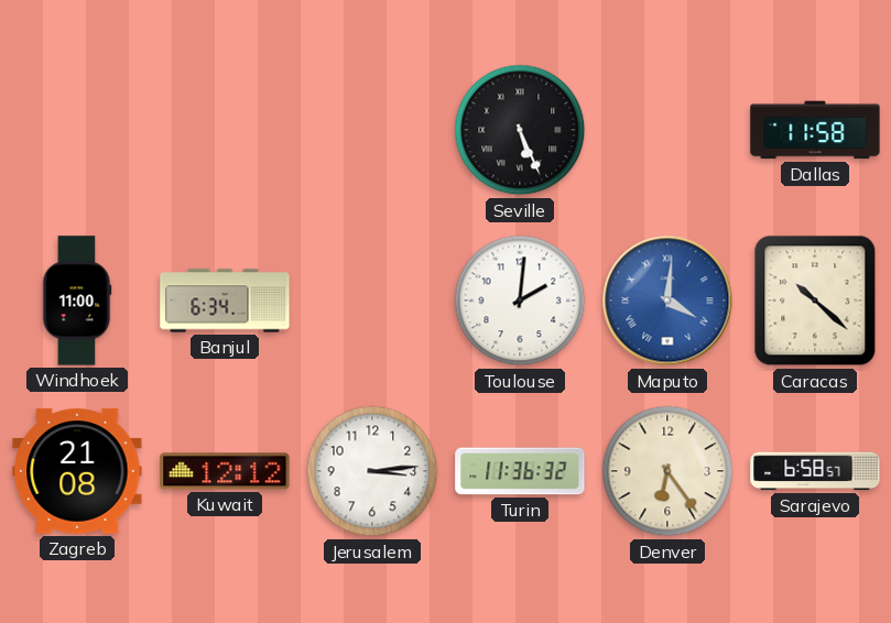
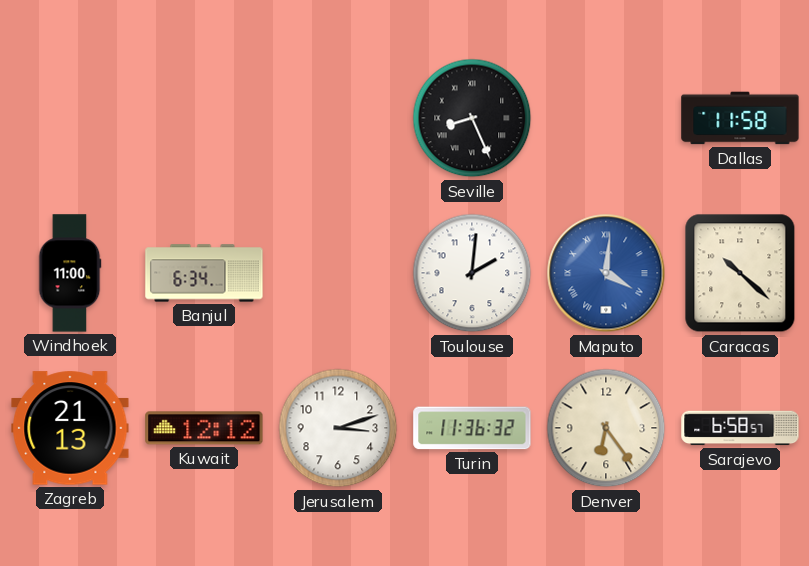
Seville: 5:26 -> 8:26 (472, 118)
Zagreb: 21:08 -> 21:13 (70, 428)
Jerusalem: 3:14 -> 3:12 (338, 428)
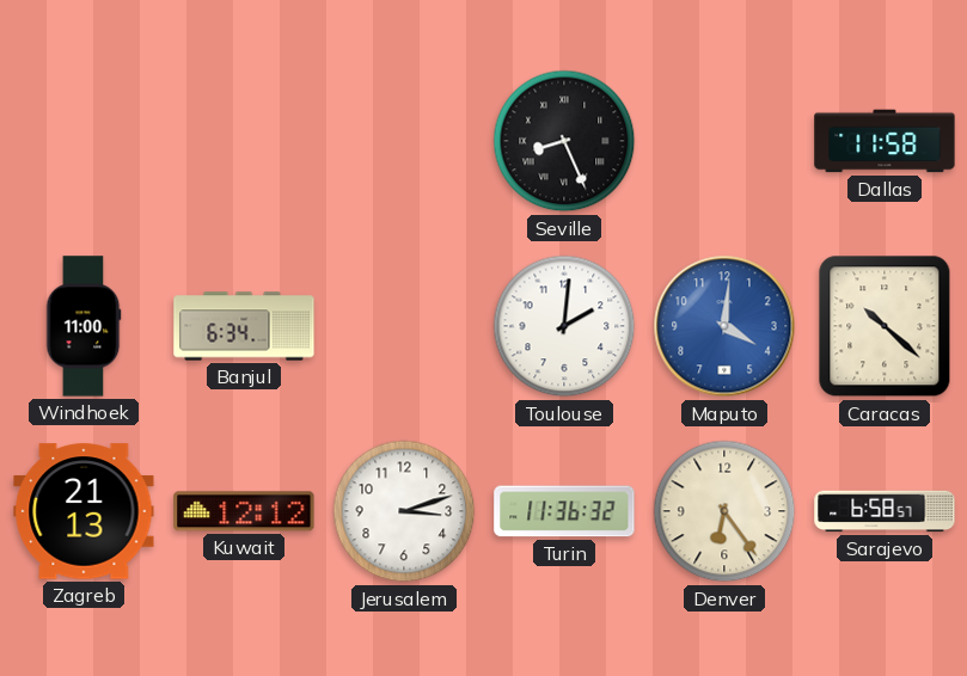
Maputo numerals: Roman -> Arabic (724, 326)
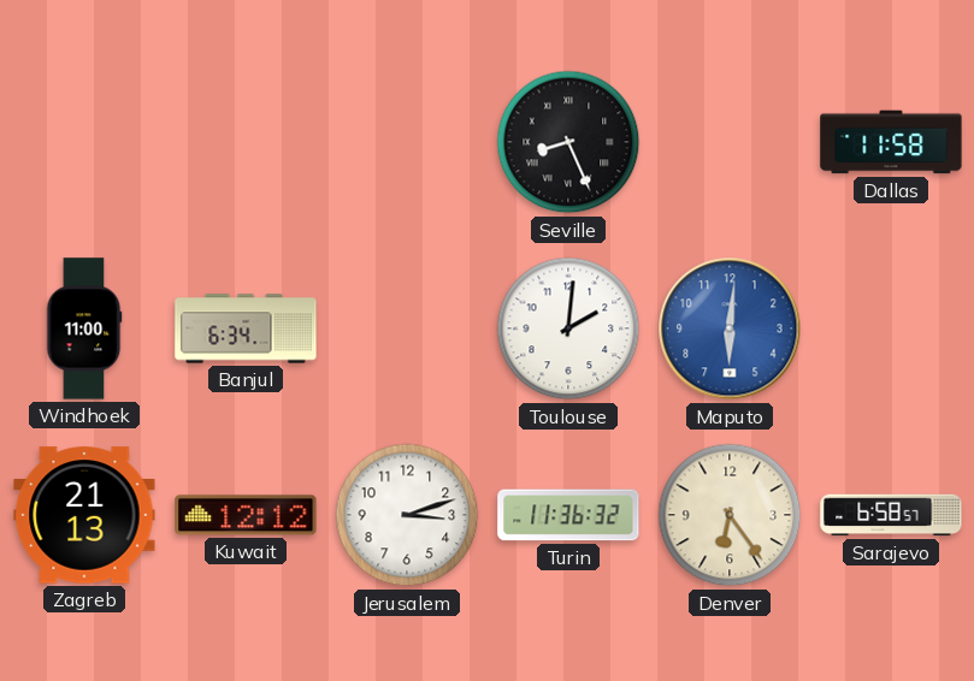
Maputo: 4:01 -> 6:01 (730, 328)
Caracas: 10:22 -> none (885, 326)
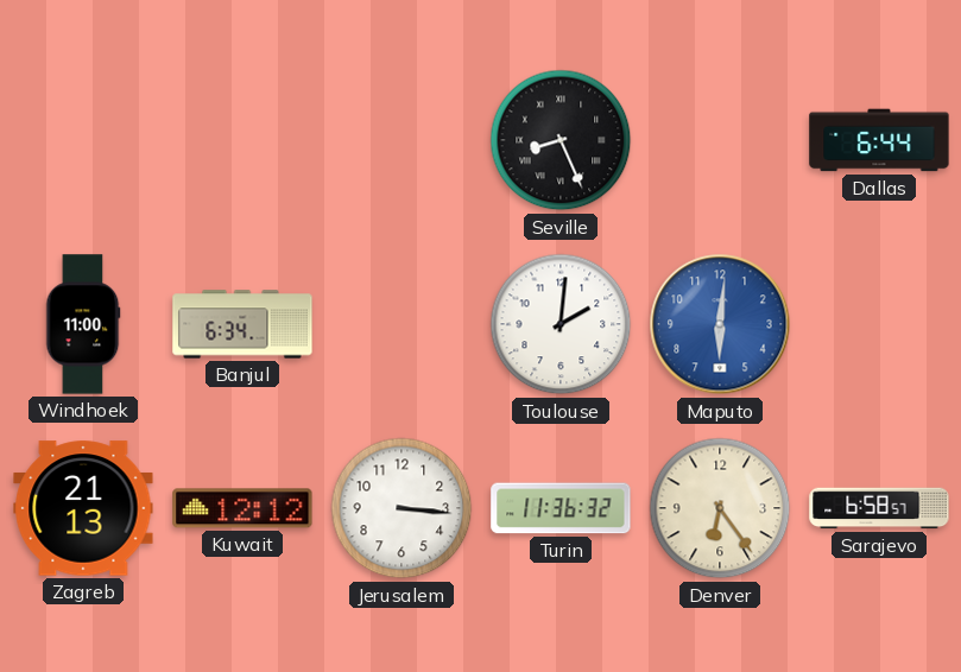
Dallas: 11:58 -> 6:44 (879, 140)
Jerusalem: 3:12 -> 3:16 (402, 508)
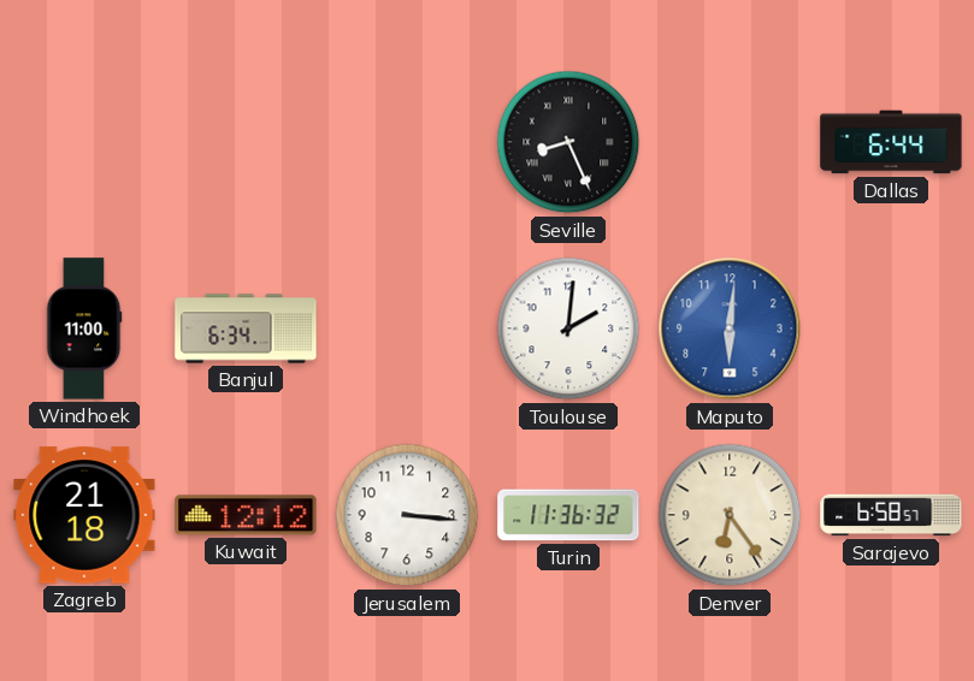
Zagreb: 21:13 -> 21:18 (84, 515)
